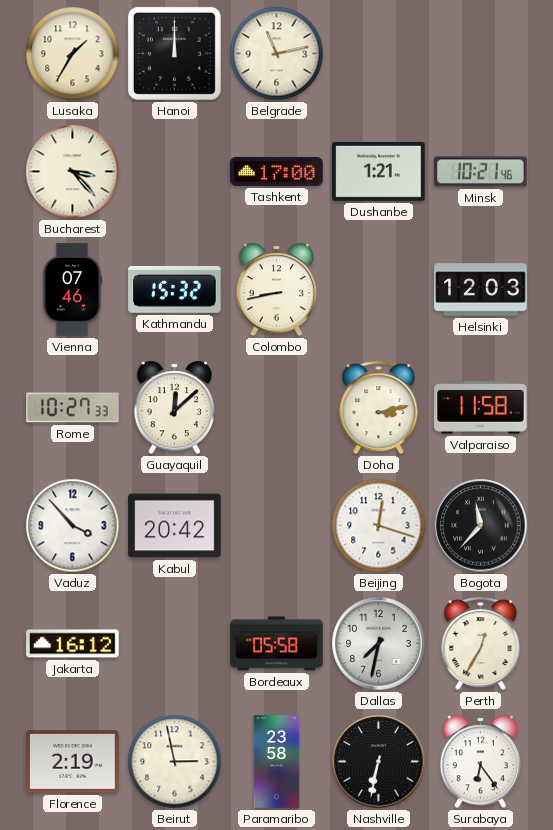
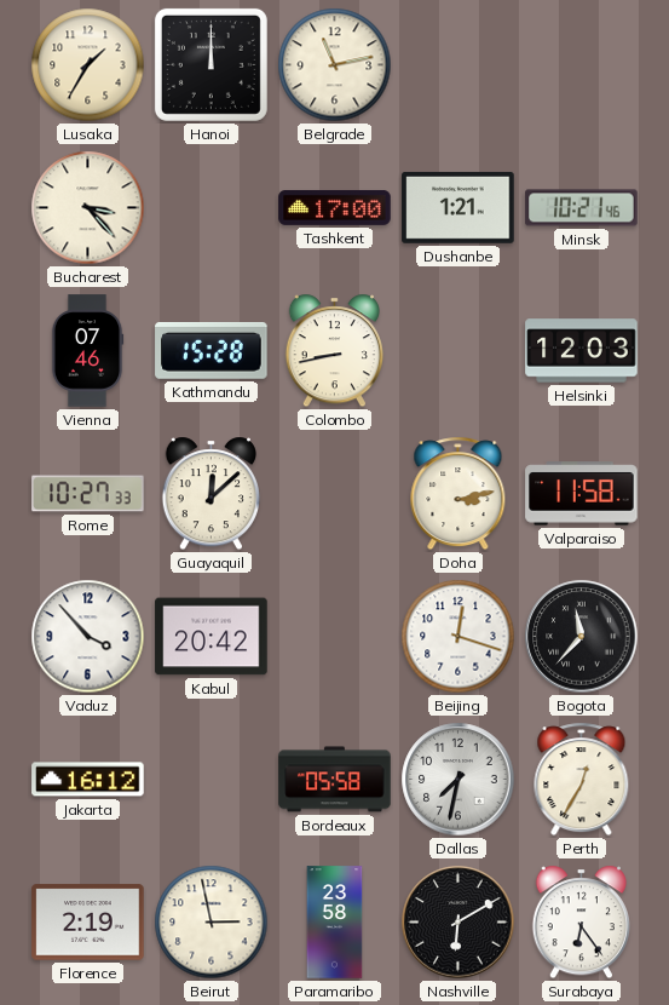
Kathmandu: 15:32 -> 15:28 (212, 350)
Nashville: 6:32 -> 6:10 (459, 923)
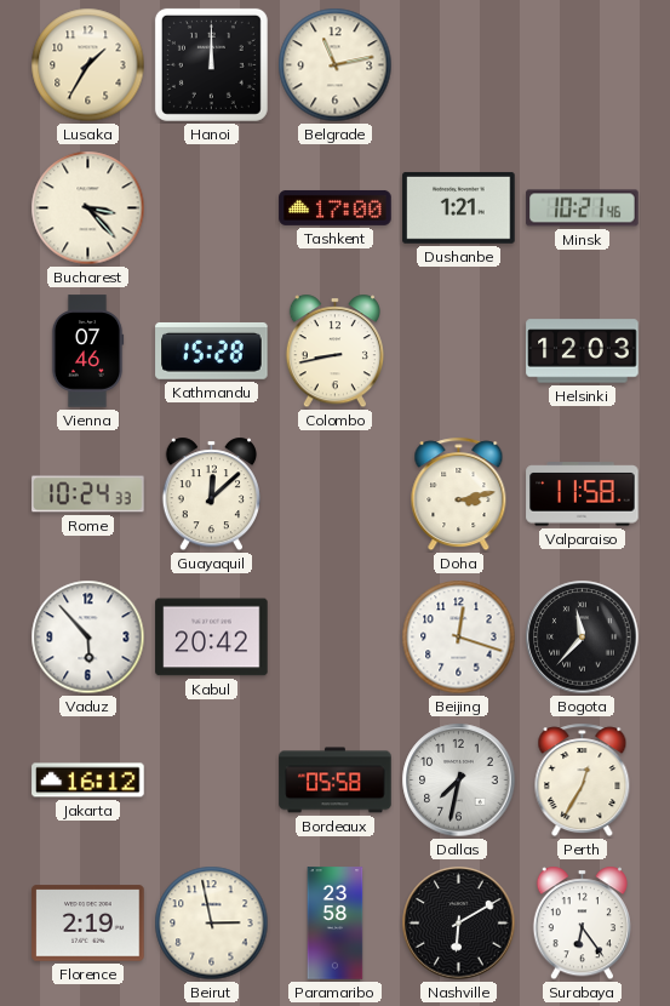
Rome: 10:27 -> 10:24 (88, 495)
Vaduz: 3:53 -> 5:53 (88, 638)
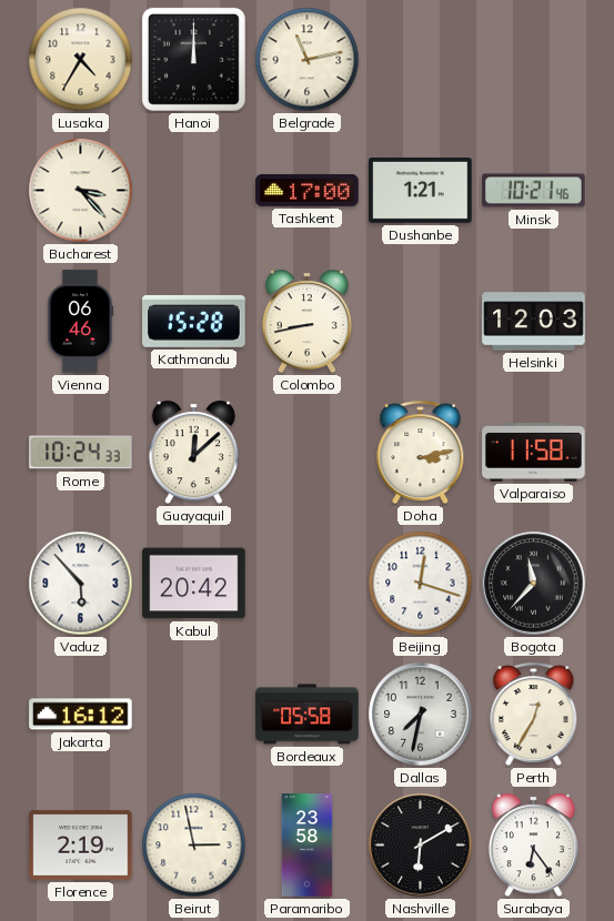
Lusaka: 1:35 -> 4:35 (81, 60)
Vienna: 07:46 -> 06:46 (80, 322)
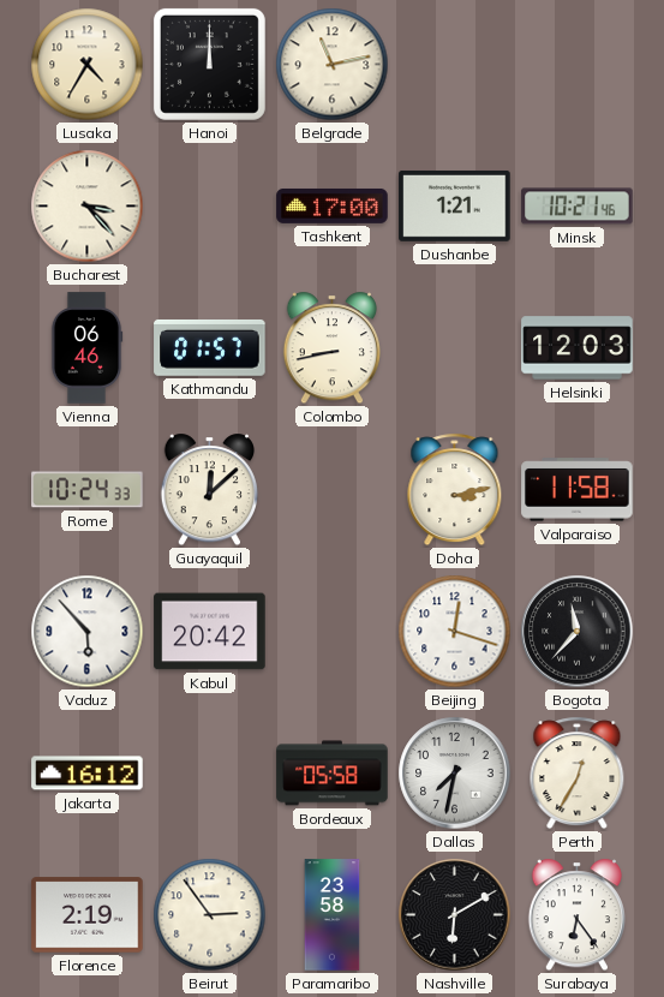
Kathmandu: 15:28 -> 01:57 (210, 347)
Beirut: 2:58 -> 2:54 (210, 915)
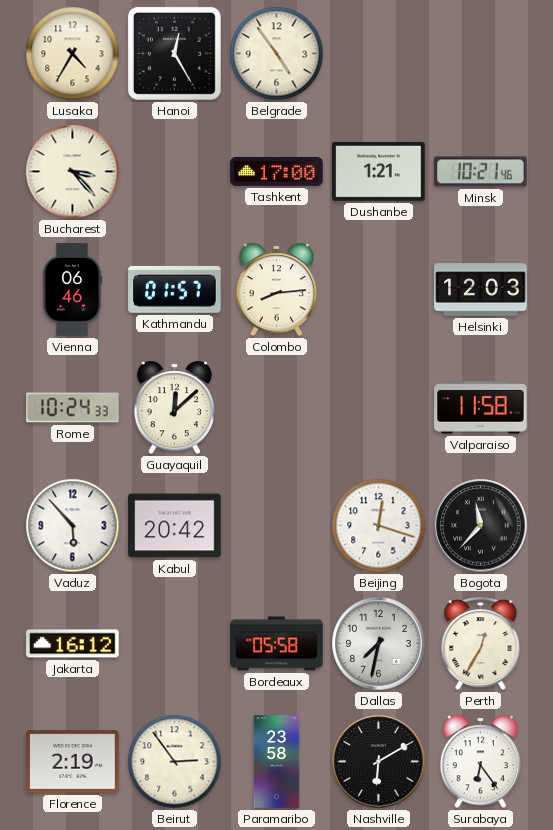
Hanoi: 12:00 -> 12:25 (174, 53)
Belgrade: 11:13 -> 4:54 (277, 54)
Colombo: 8:43 -> 8:14 (276, 290)
Doha: 3:13 -> none (455, 490)
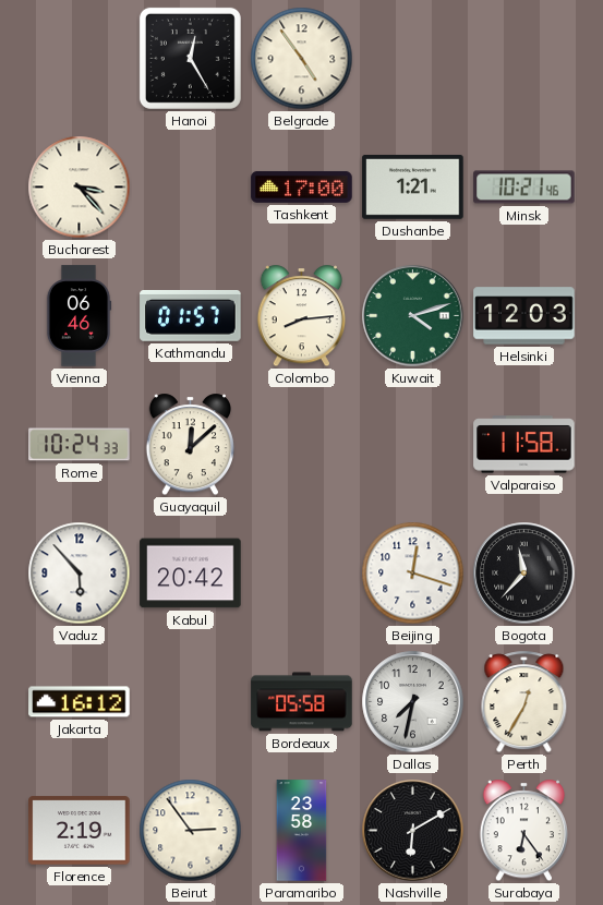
Lusaka: 4:35 -> none (73, 54)
Kuwait: none -> 4:12 (413, 316)
